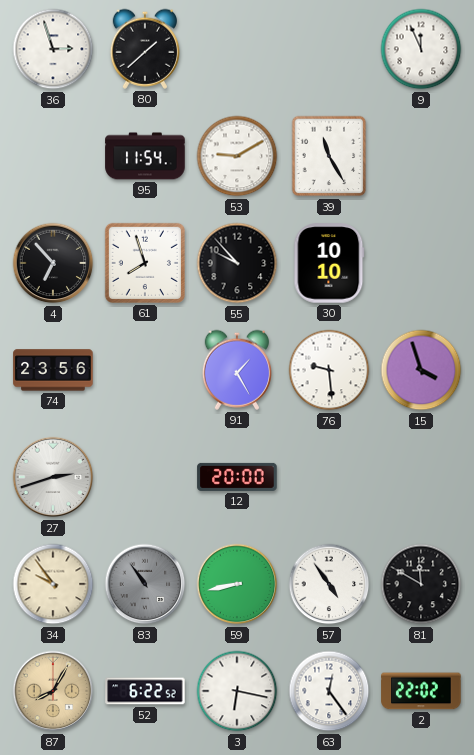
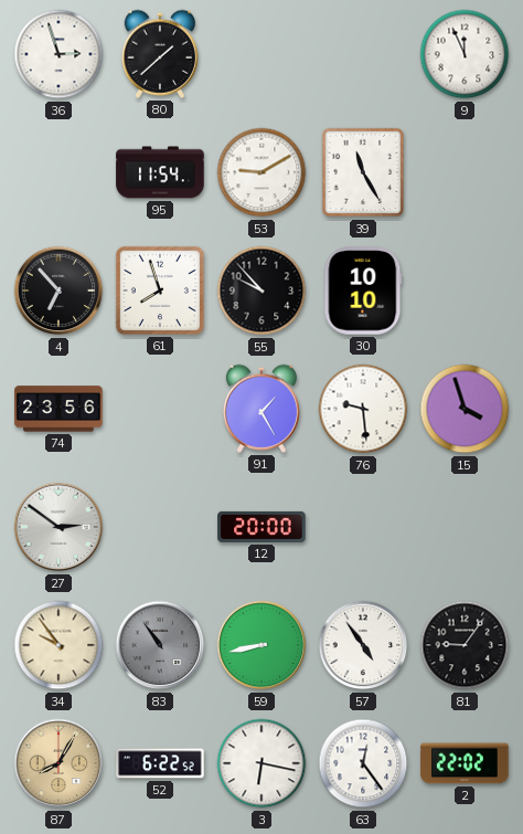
27: 2:42 -> 2:51 (58, 527)
81: 11:50 -> 9:06 (465, 645)
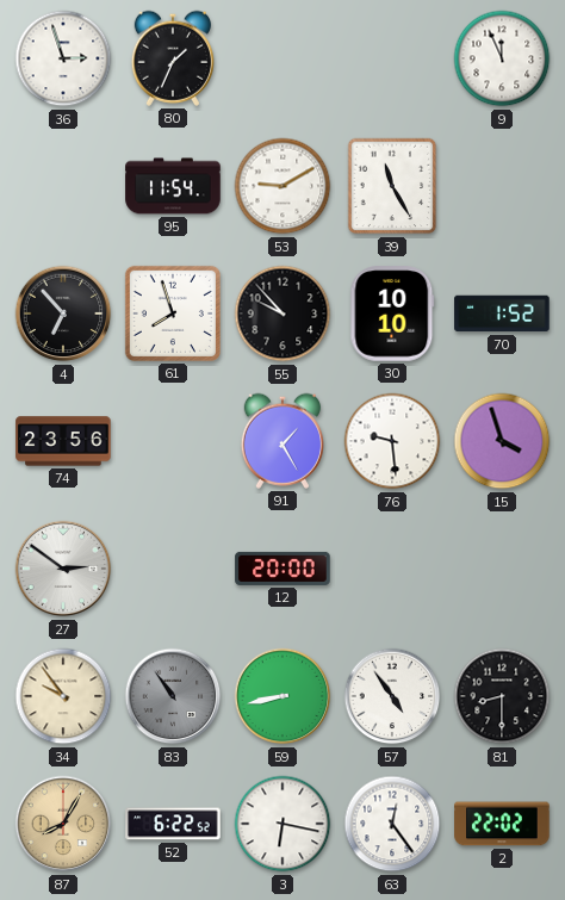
80: 1:38 -> 1:34 (172, 58)
70: none -> 1:52 (502, 314)
81: 9:06 -> 8:30 (502, 696)
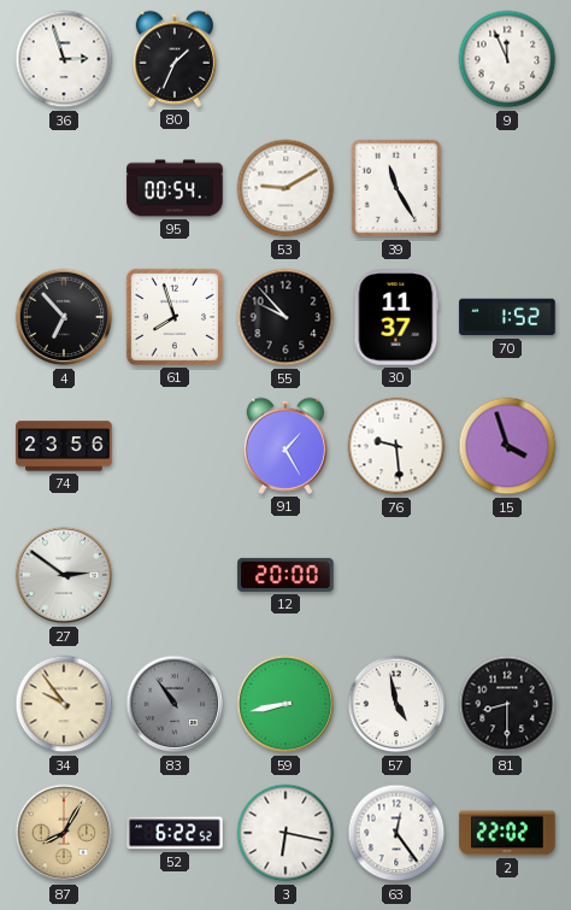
95: 11:54 -> 00:54 (175, 188)
30: 10:10 -> 11:37 (396, 317)
57: 4:54 -> 4:58 (396, 704)
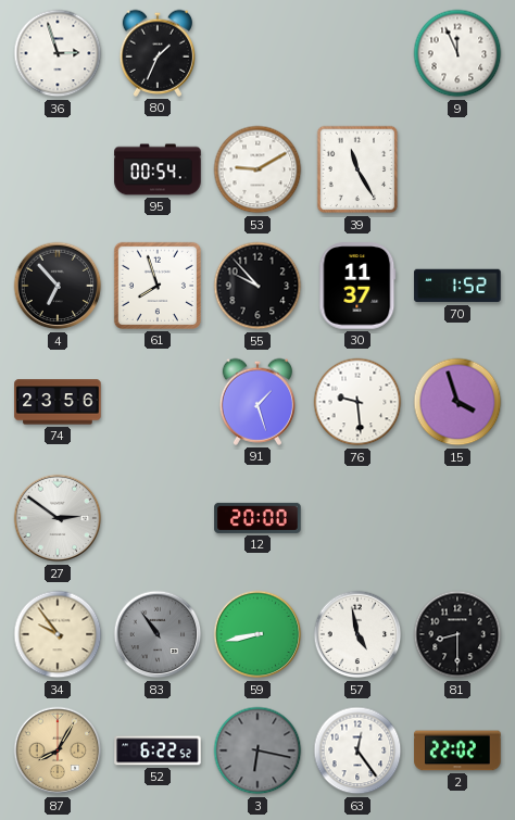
91: 1:25 -> 1:27 (256, 402)
3 dial: white -> grey (257, 750)
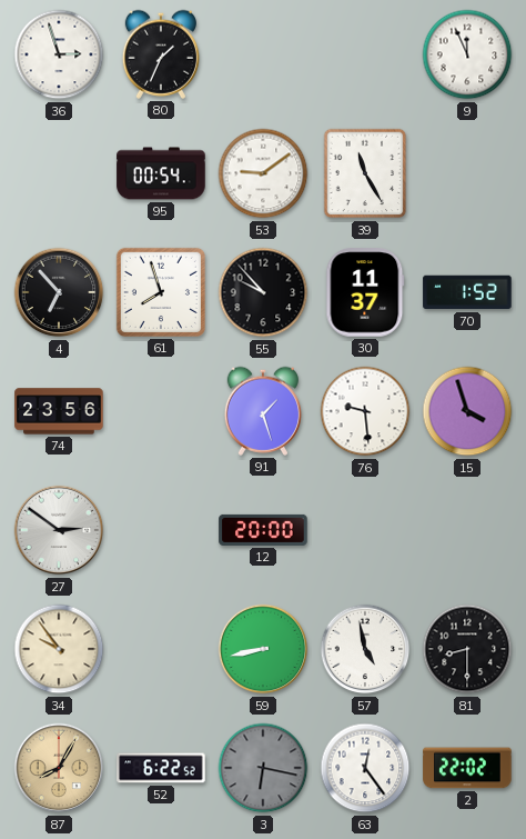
53: 9:10 -> 9:09 (263, 173)
83: 10:54 -> none (158, 634)
